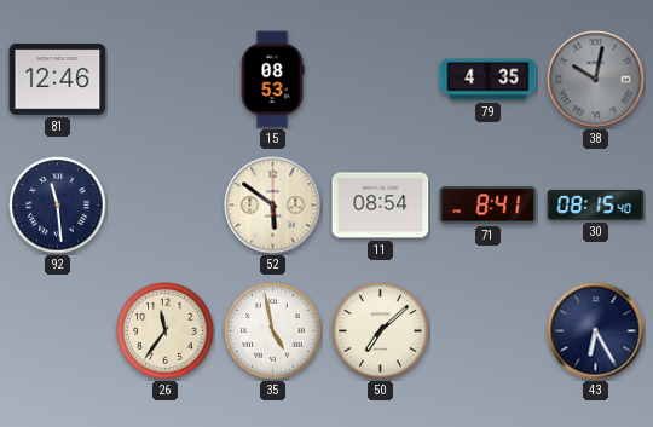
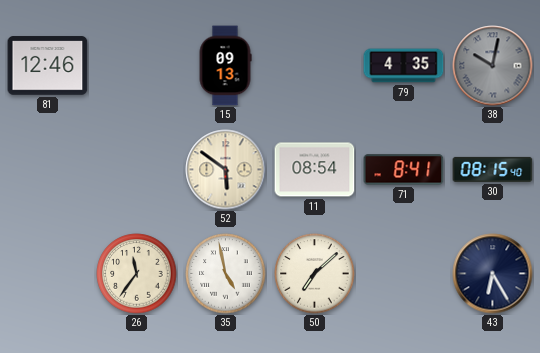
15: 08:53 -> 09:13 (225, 66)
92: 11:29 -> none (58, 206)
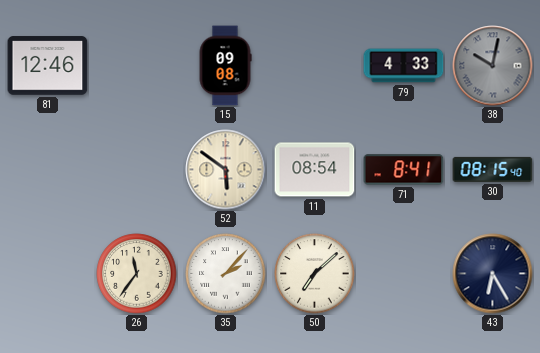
15: 09:13 -> 09:08 (225, 66)
79: 4:35 -> 4:33 (404, 66)
35: 4:58 -> 2:07 (226, 274)
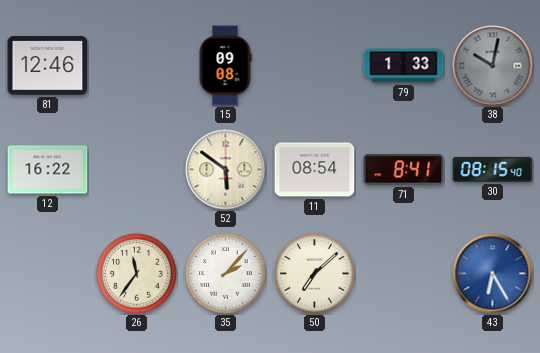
79: 4:33 -> 1:33 (404, 66)
12: none -> 16:22 (48, 170)
43 dial: navy -> blue (493, 274)
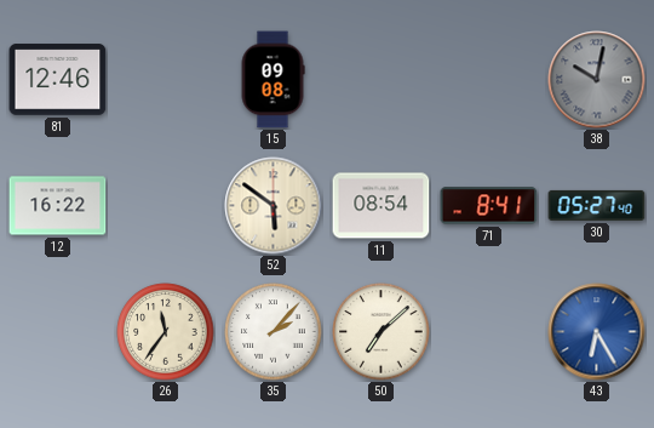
79: 1:33 -> none (404, 66)
30: 08:15 -> 05:27 (597, 205)
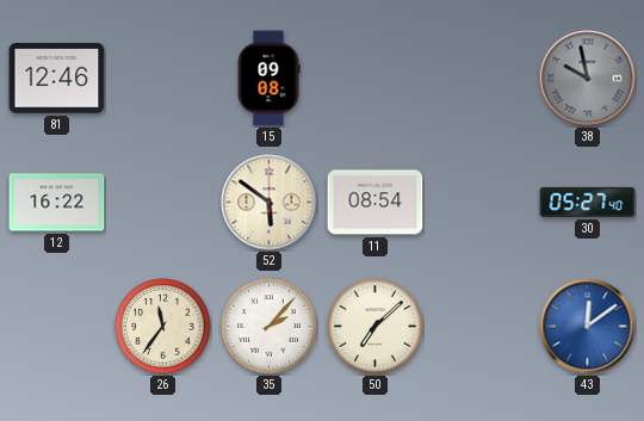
38: 10:02 -> 9:58 (588, 79)
71: 8:41 -> none (489, 206)
43: 6:25 -> 12:09 (588, 327)
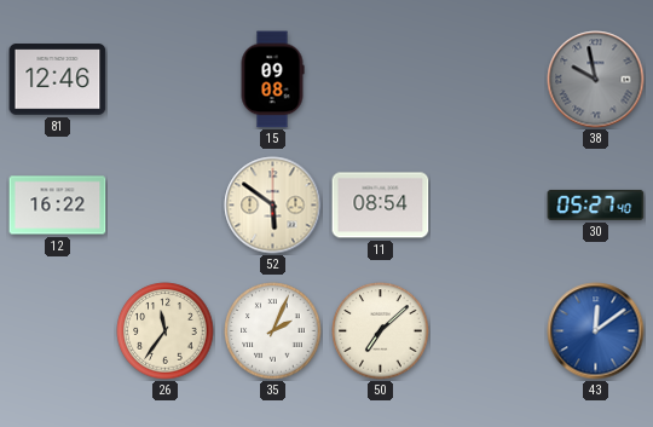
35: 2:07 -> 2:04 (273, 331)
